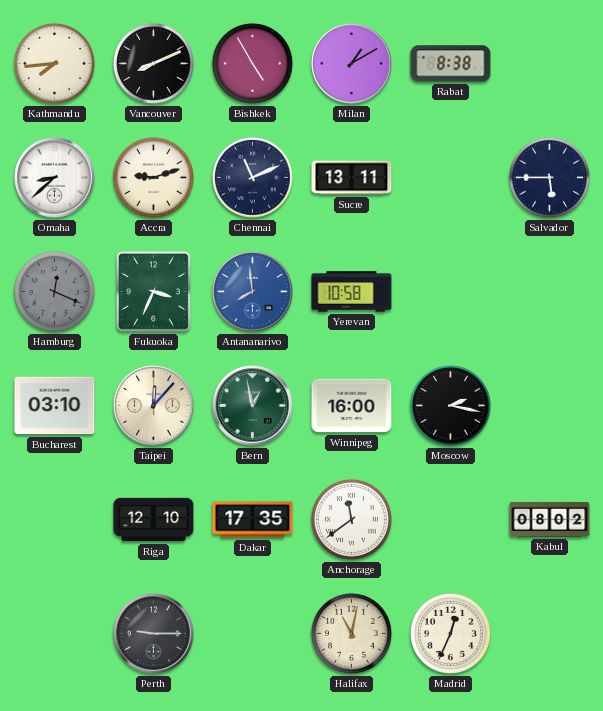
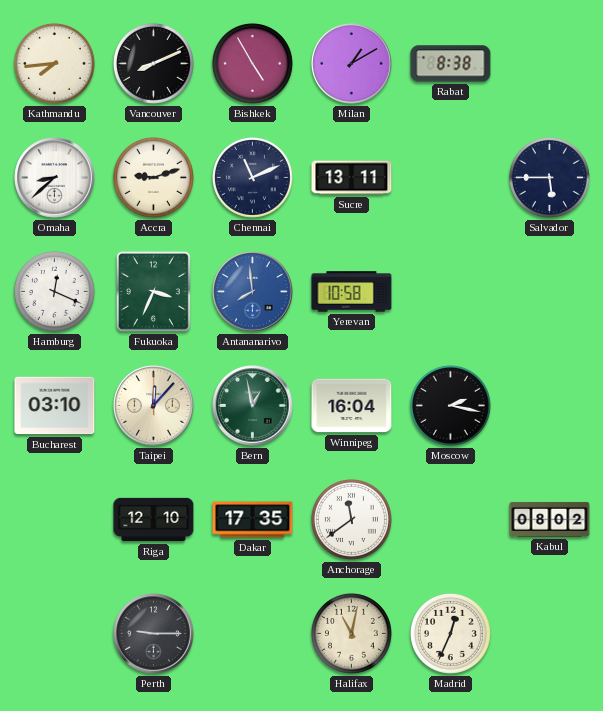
Hamburg dial: grey -> white (54, 291)
Winnipeg: 16:00 -> 16:04 (352, 406)
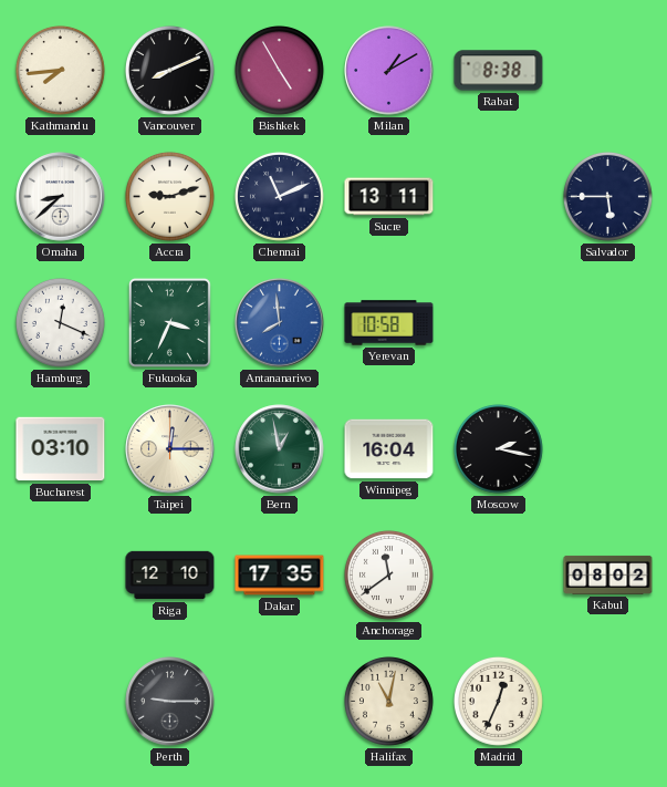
Taipei: 12:07 -> 12:15 (170, 449)
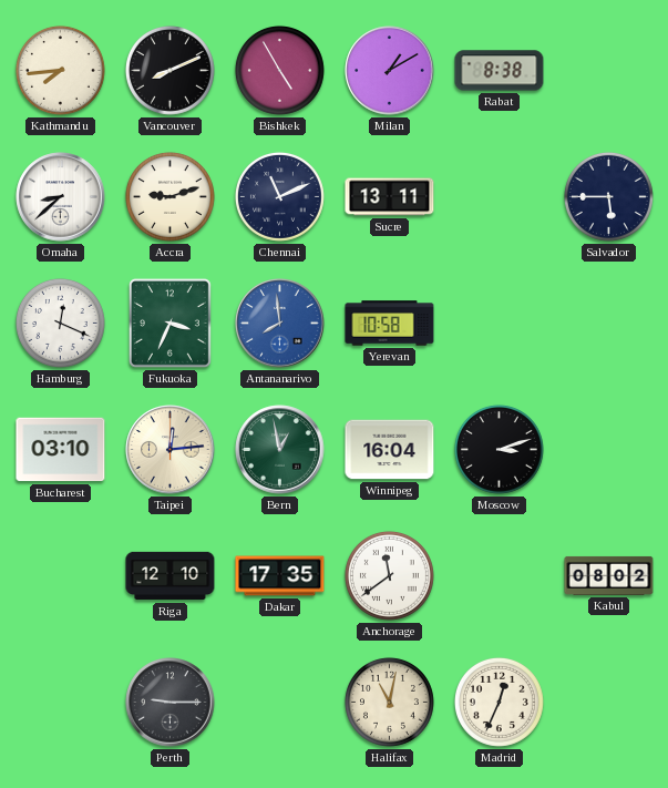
Taipei: 12:15 -> 12:14 (171, 450)
Moscow: 2:17 -> 3:12 (499, 449)
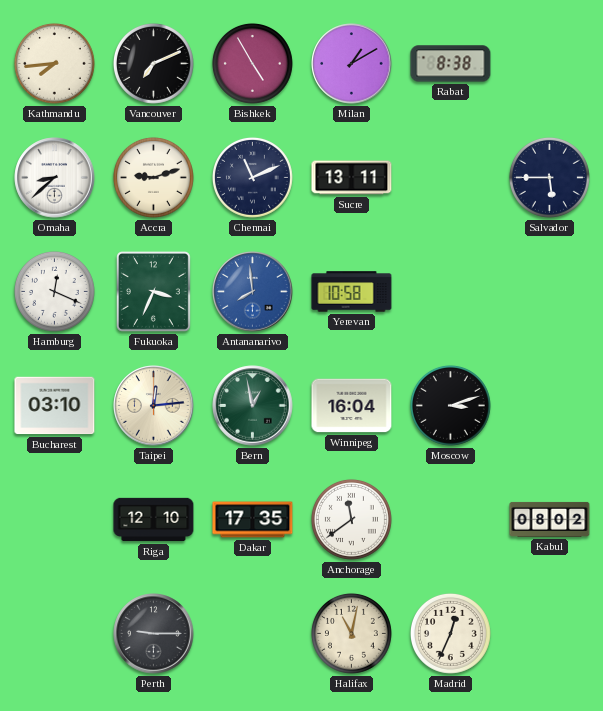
Vancouver: 8:11 -> 7:11 (153, 63)
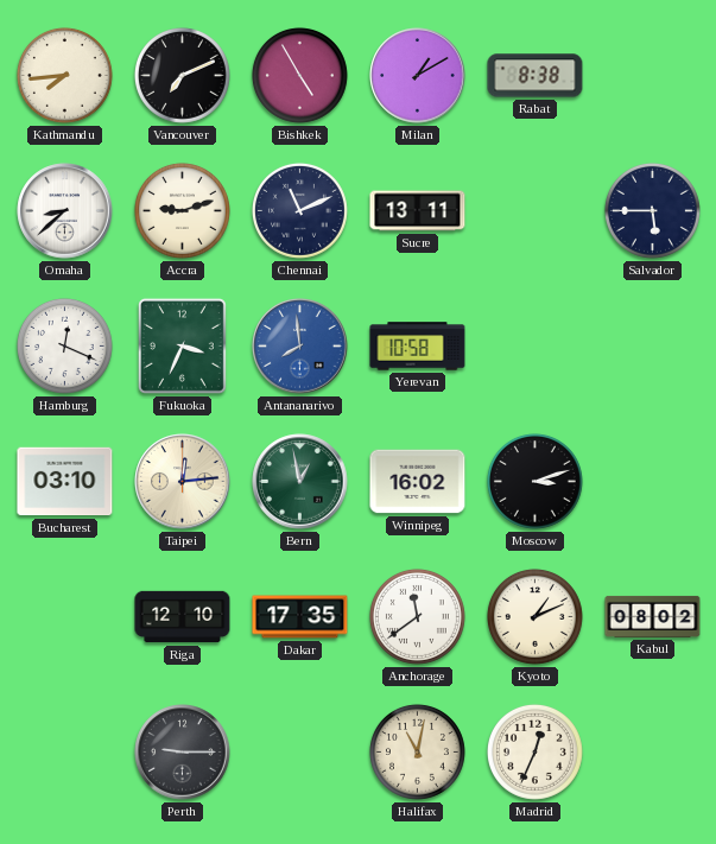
Winnipeg: 16:04 -> 16:02 (418, 482)
Kyoto: none -> 1:11 (534, 616)
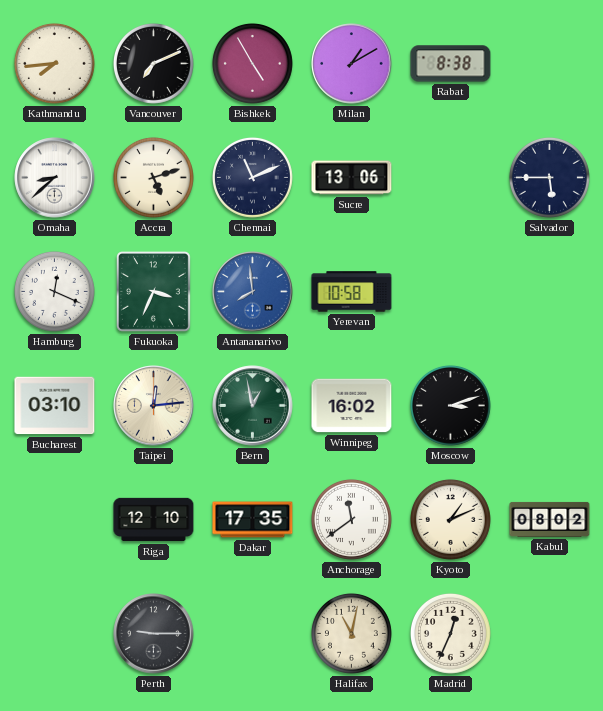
Accra: 9:12 -> 5:12 (153, 177)
Sucre: 13:11 -> 13:06 (352, 178)
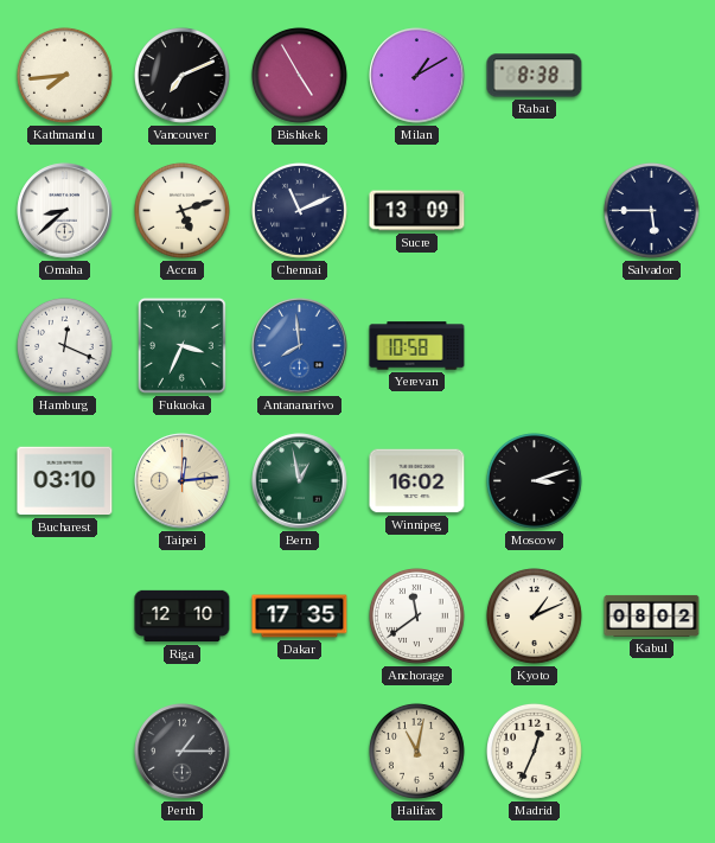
Sucre: 13:06 -> 13:09 (417, 211)
Perth: 9:15 -> 1:15 (183, 752)
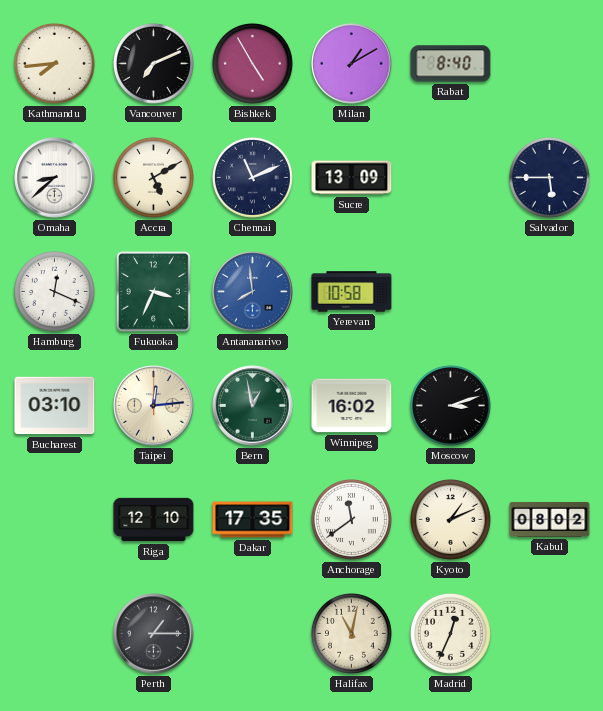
Rabat: 8:38 -> 8:40 (451, 64)
Accra: 5:12 -> 5:10 (153, 177)
